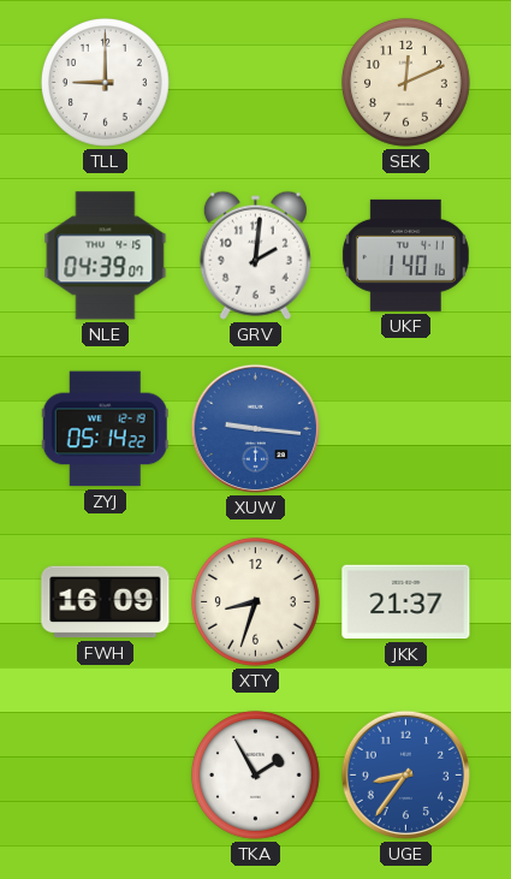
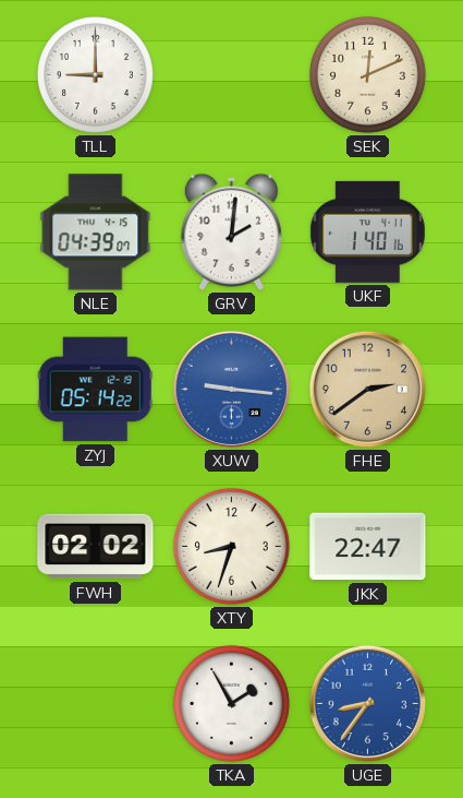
FHE: none -> 2:39 (367, 389)
FWH: 16:09 -> 02:02 (96, 547)
JKK: 21:37 -> 22:47 (368, 547)
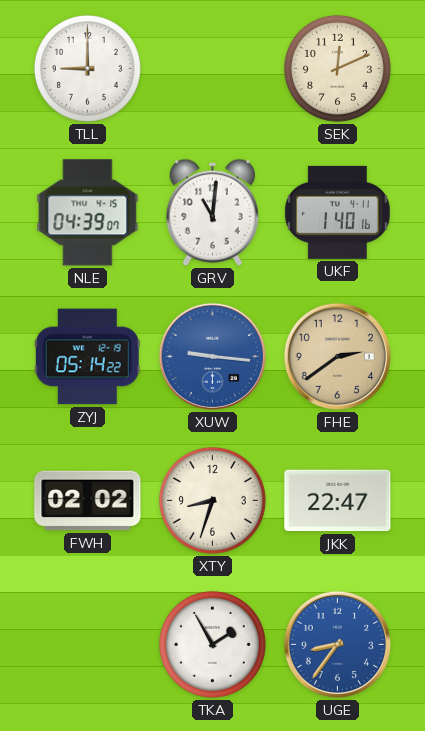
GRV: 2:01 -> 11:01 (212, 212)
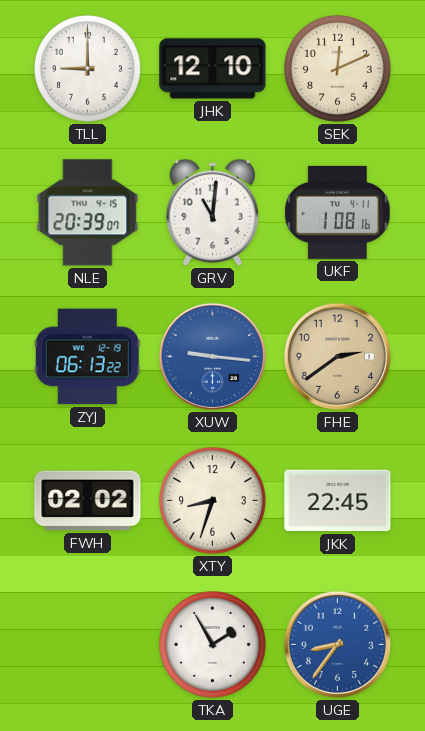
JHK: none -> 12:10 (213, 69)
NLE: 04:39 -> 20:39 (88, 213)
UKF: 1:40 -> 1:08 (337, 212)
ZYJ: 05:14 -> 06:13 (87, 357)
JKK: 22:47 -> 22:45 (338, 501)
